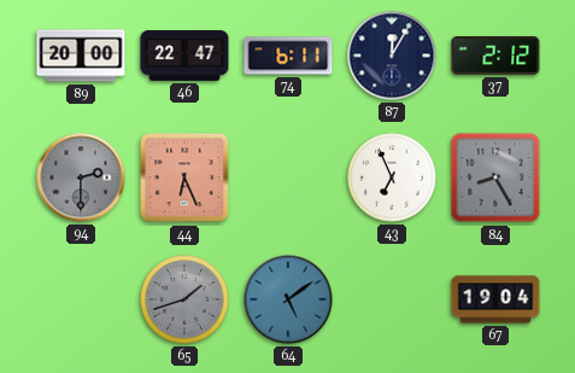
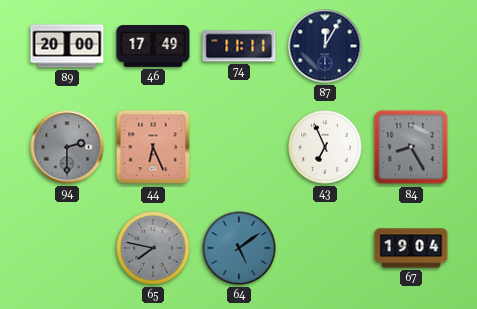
46: 22:47 -> 17:49 (153, 46)
74: 6:11 -> 11:11 (239, 46)
37: 2:12 -> none (495, 56)
65: 1:42 -> 7:47 (153, 248)
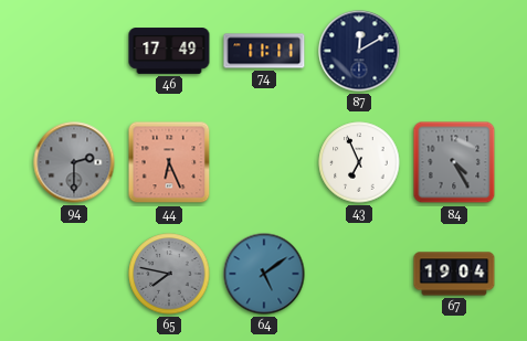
89: 20:00 -> none (67, 46)
87: 12:05 -> 12:10 (359, 51)
84: 8:25 -> 4:25 (454, 162)
